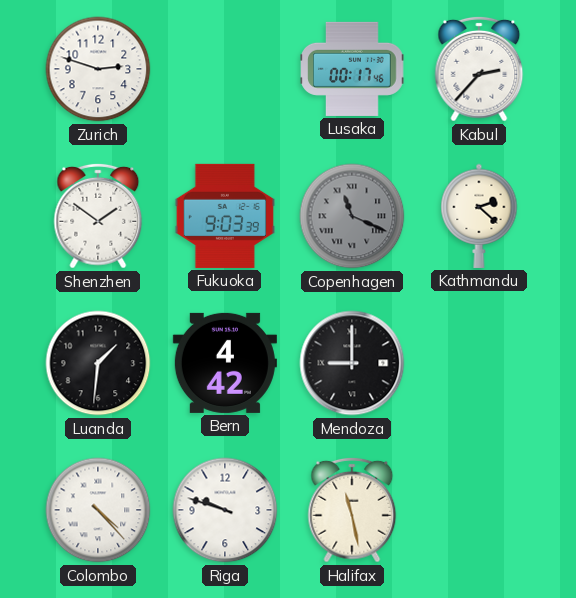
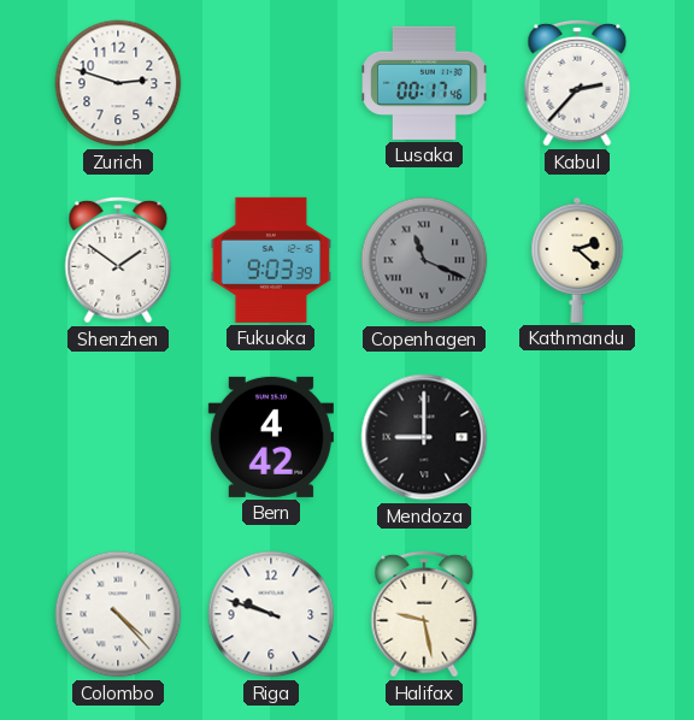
Luanda: 1:31 -> none (98, 363)
Halifax: 11:28 -> 9:28 (424, 614)
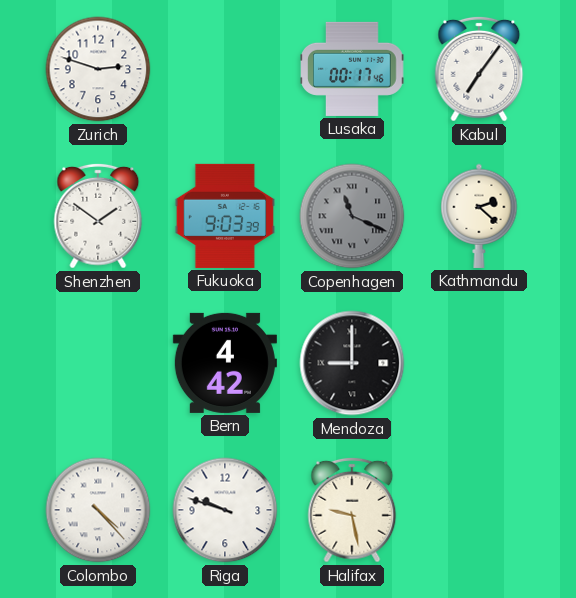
Kabul: 2:37 -> 7:06 (479, 69)
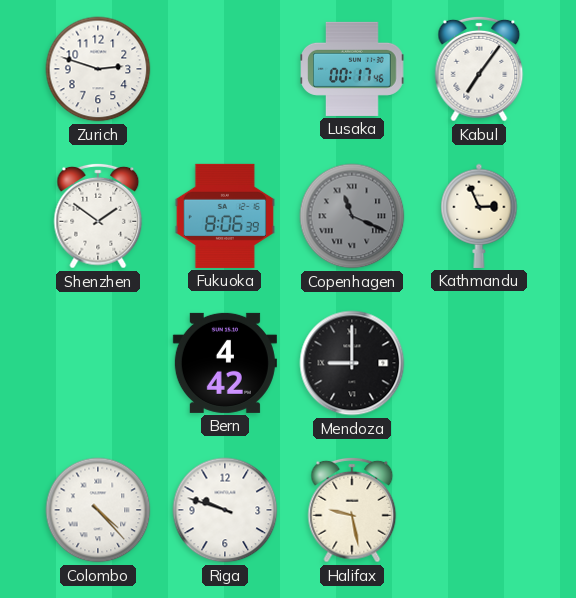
Fukuoka: 9:03 -> 8:06 (225, 216)
Kathmandu: 2:22 -> 2:56 (479, 216)
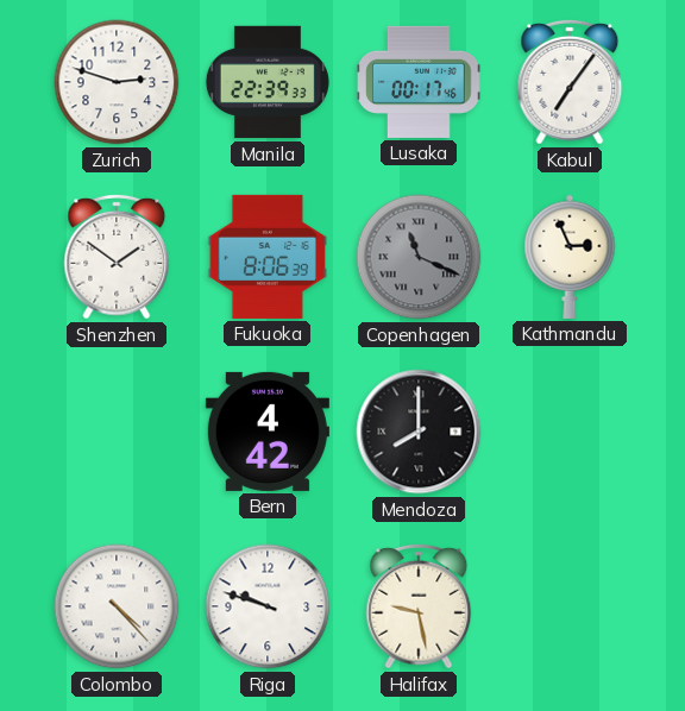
Manila: none -> 22:39 (268, 82)
Mendoza: 9:00 -> 8:00 (419, 432)
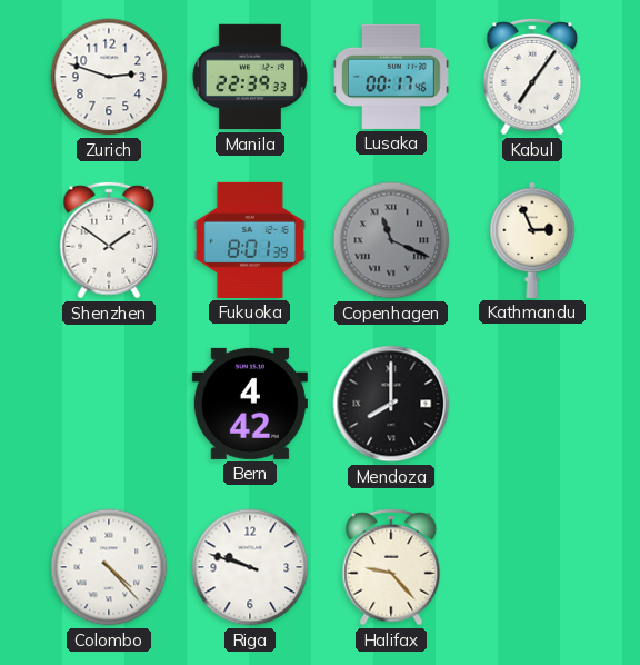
Fukuoka: 8:06 -> 8:01 (250, 240)
Halifax: 9:28 -> 9:23 (391, 567)
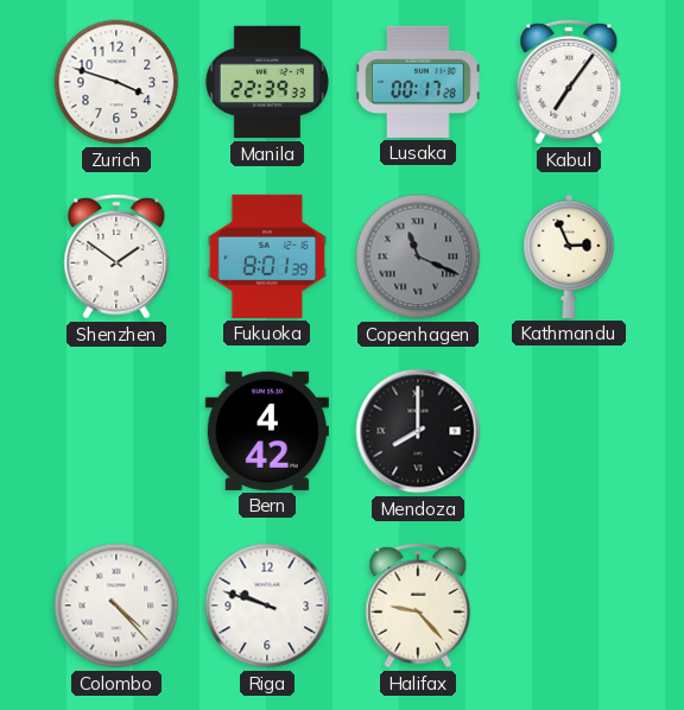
Zurich: 2:48 -> 3:48 (116, 82)
Lusaka: 00:17:46 -> 00:17:28 (418, 82)
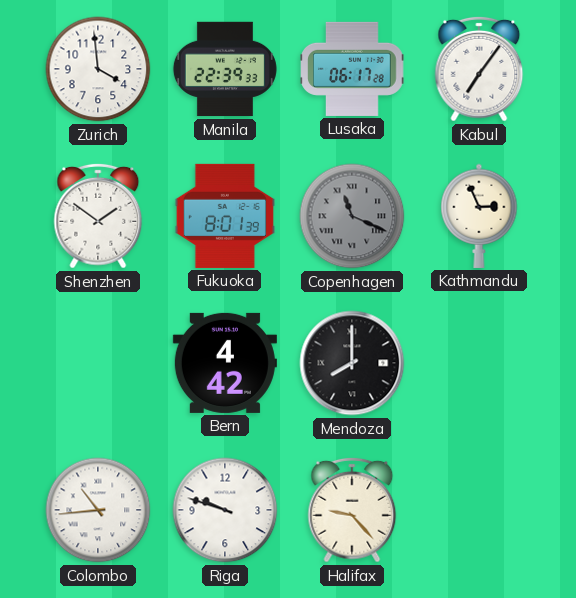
Zurich: 3:48 -> 3:59 (98, 69)
Lusaka: 00:17 -> 06:17 (352, 69)
Colombo: 4:23 -> 10:44 (98, 510)
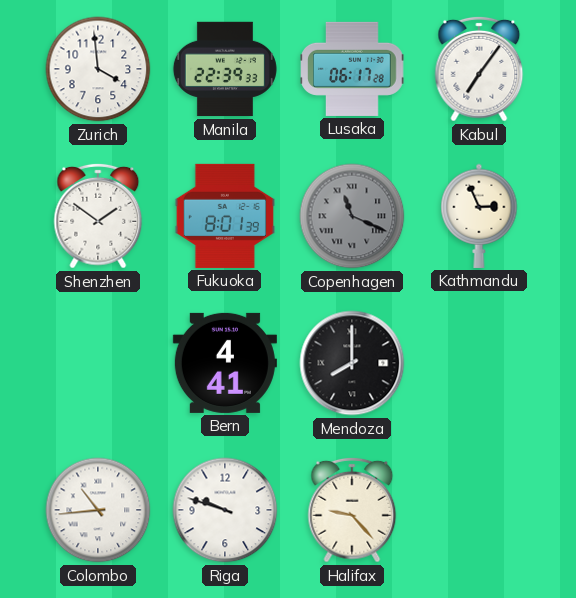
Bern: 4:42 -> 4:41 (225, 363)
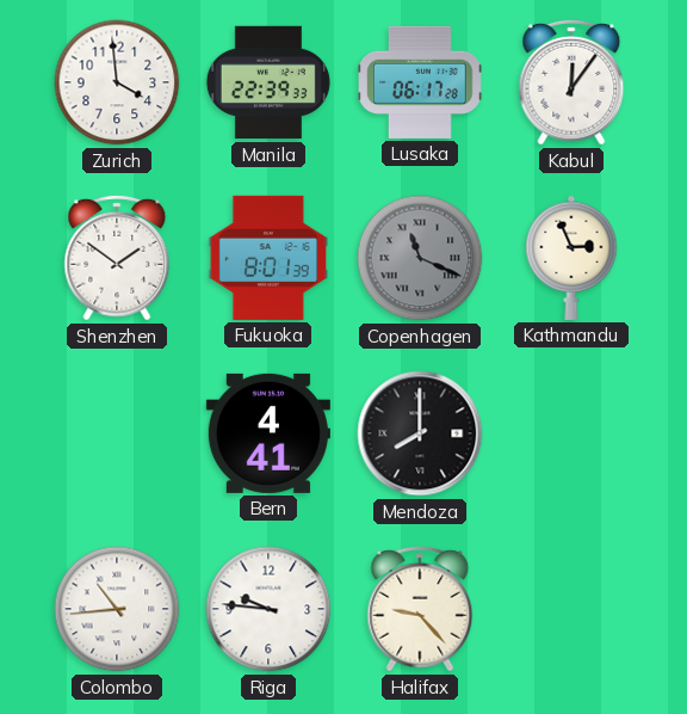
Kabul: 7:06 -> 12:06 (571, 82)
Riga: 9:48 -> 9:46 (268, 609)
